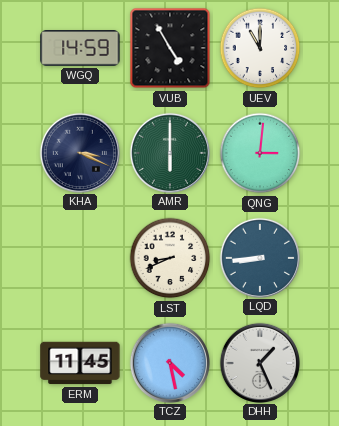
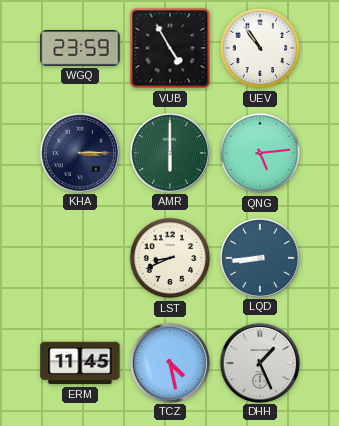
WGQ: 14:59 -> 23:59 (80, 48)
UEV: 11:00 -> 10:54 (260, 48)
KHA: 3:19 -> 3:15 (79, 152)
QNG: 3:01 -> 5:14 (260, 153)
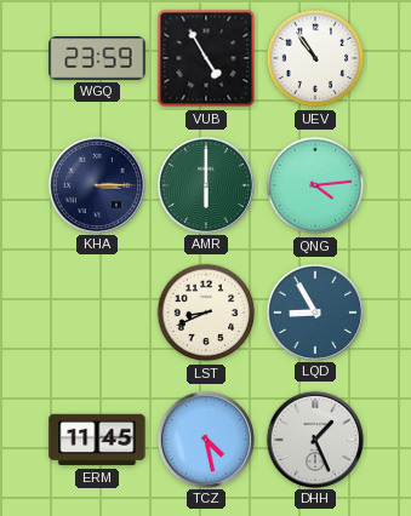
QNG: 5:14 -> 4:14 (315, 185)
LQD: 8:44 -> 8:55 (314, 311)
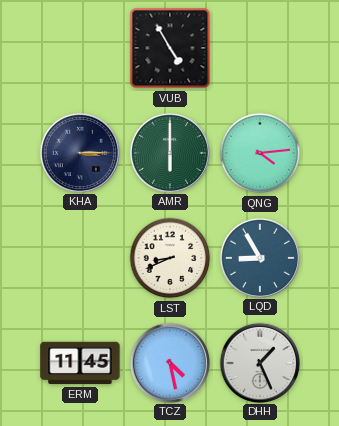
WGQ: 23:59 -> none (97, 58)
UEV: 10:54 -> none (315, 58)
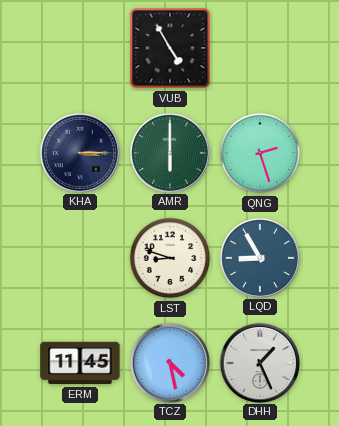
QNG: 4:14 -> 2:27 (260, 153)
LST: 8:41 -> 8:48 (170, 258)
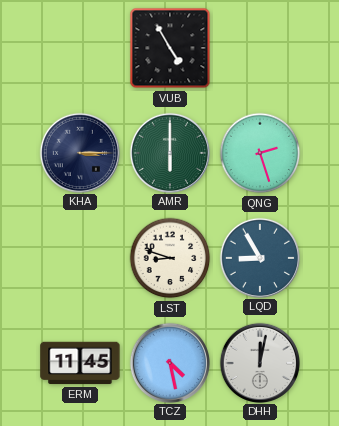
DHH: 1:26 -> 12:02 (259, 362)
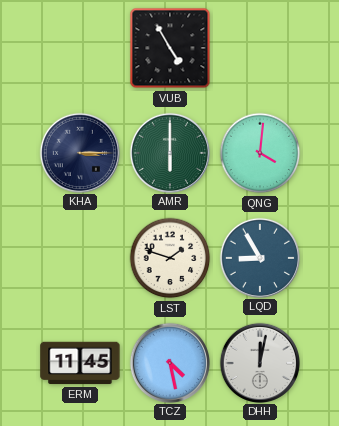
QNG: 2:27 -> 4:01 (260, 153)
LST: 8:48 -> 1:48 (170, 258)
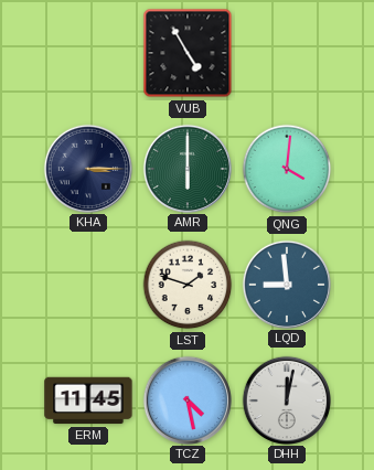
LQD: 8:55 -> 8:59 (286, 284)
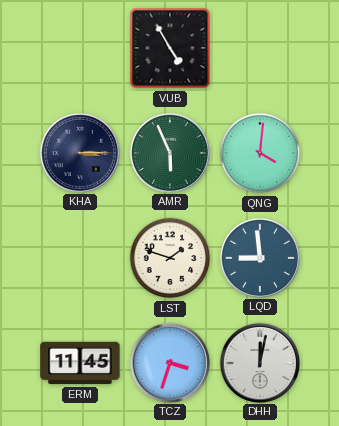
AMR: 6:00 -> 5:56 (169, 152)
TCZ: 4:28 -> 3:33 (169, 362)
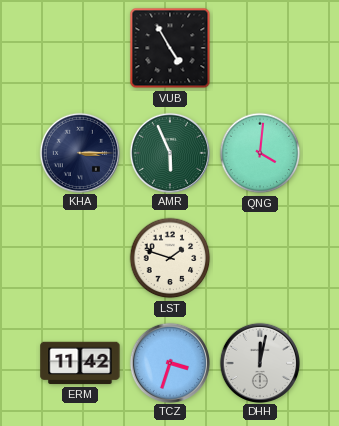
LQD: 8:59 -> none (259, 257)
ERM: 11:45 -> 11:42 (80, 363)
